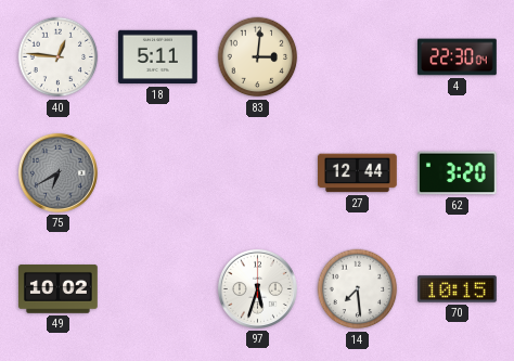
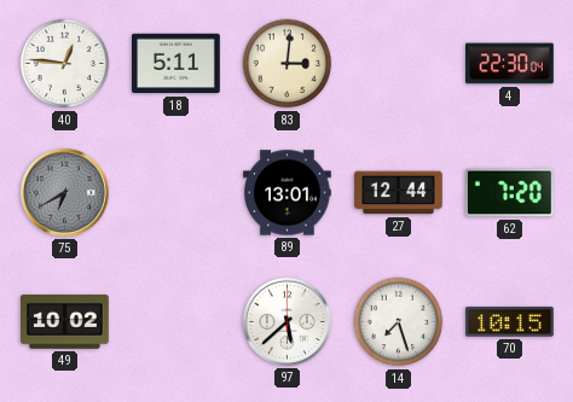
89: none -> 13:01 (288, 193)
62: 3:20 -> 7:20 (510, 193)
97: 5:33 -> 5:38 (286, 321)
14: 7:29 -> 7:27 (399, 322)
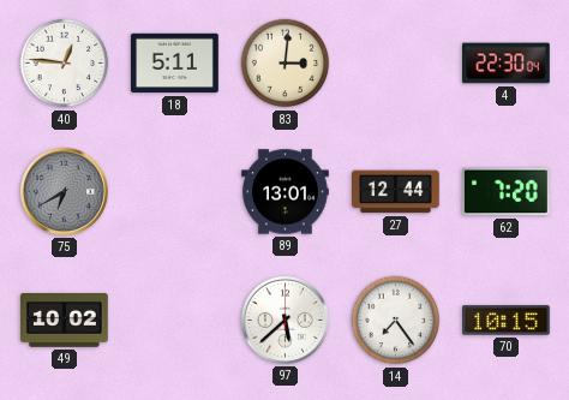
14: 7:27 -> 7:24 (396, 321)
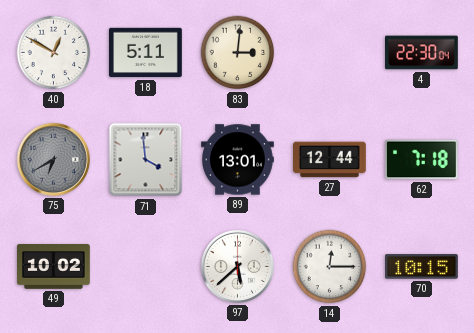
40: 12:46 -> 12:50 (54, 53)
71: none -> 3:59 (146, 160)
62: 7:20 -> 7:18 (422, 160)
14: 7:24 -> 12:15 (330, 267)
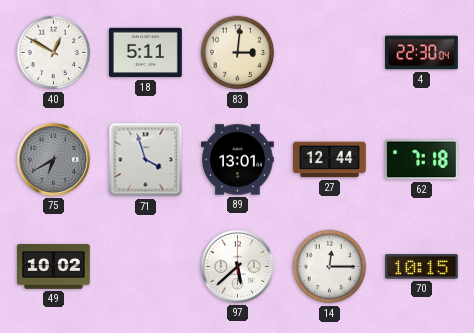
71: 3:59 -> 3:57 (146, 160)
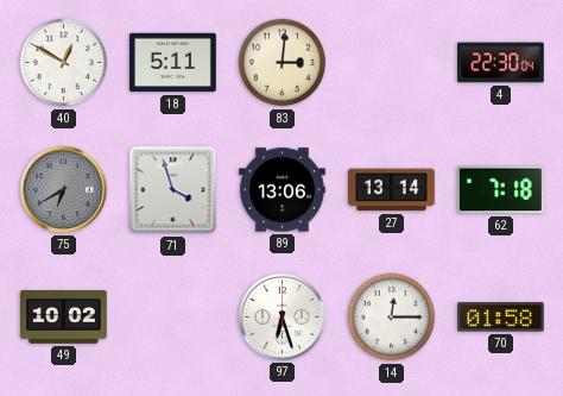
89: 13:01 -> 13:06 (283, 190)
27: 12:44 -> 13:14 (392, 190)
97: 5:38 -> 6:27 (281, 316)
70: 10:15 -> 01:58 (501, 318)
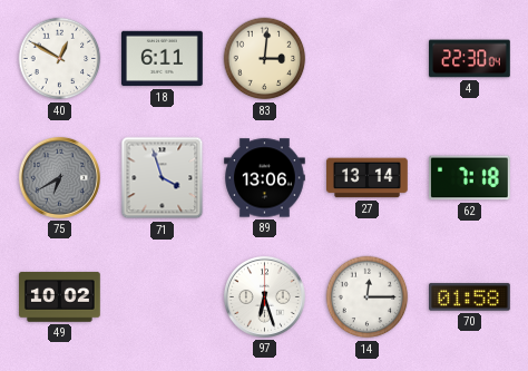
18: 5:11 -> 6:11 (163, 59)
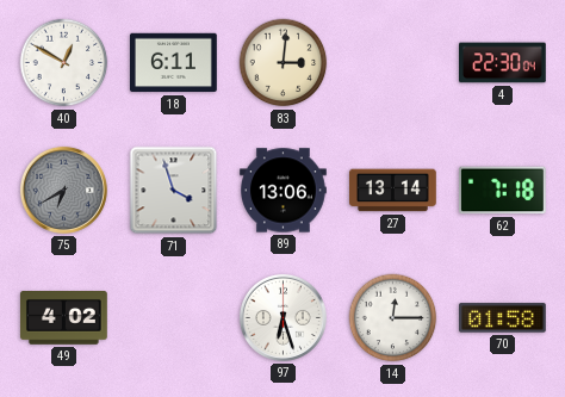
49: 10:02 -> 4:02 (64, 318)
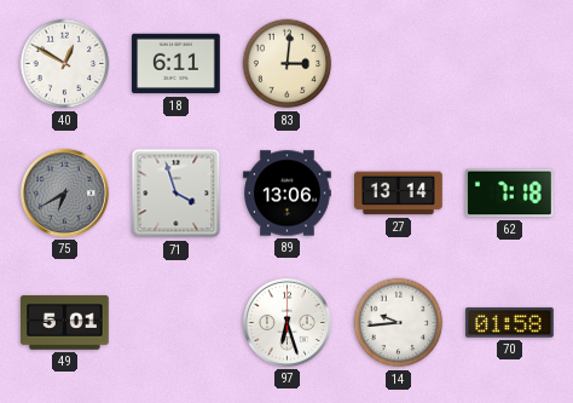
4: 22:30 -> none (503, 63)
49: 4:02 -> 5:01 (65, 323)
14: 12:15 -> 9:44 (399, 323)
